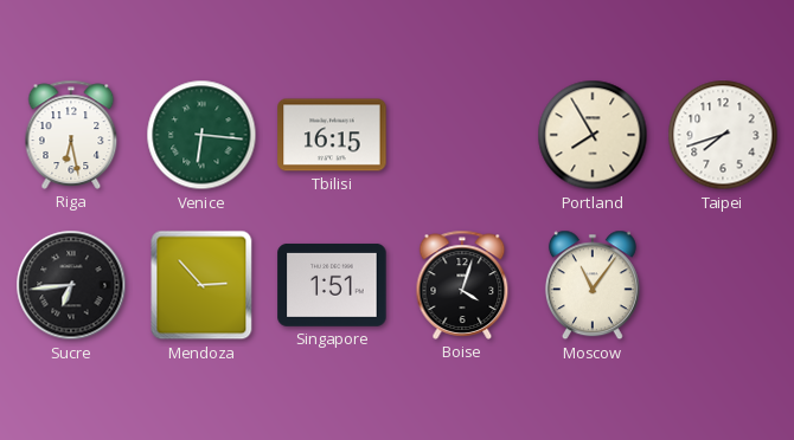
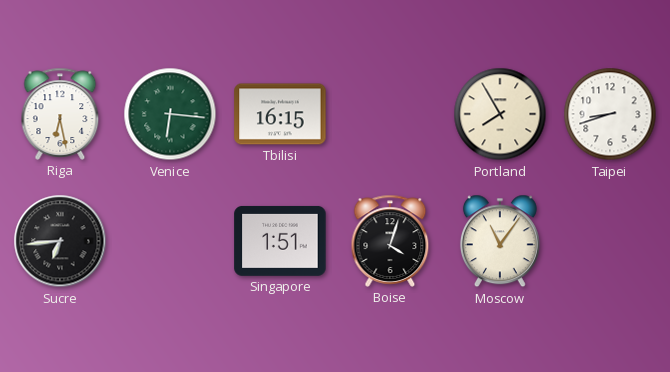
Taipei: 7:42 -> 8:42 (610, 114)
Mendoza: 2:53 -> none (201, 285)
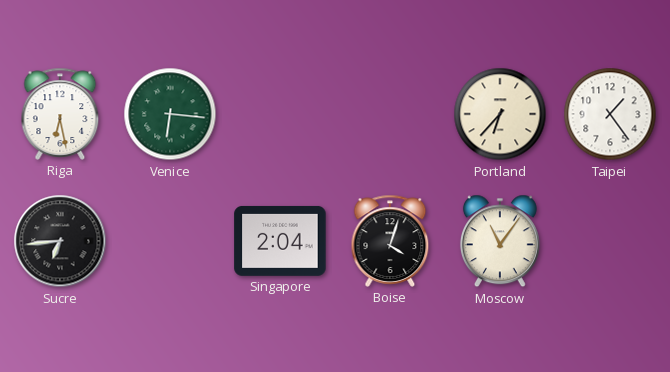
Tbilisi: 16:15 -> none (280, 114)
Portland: 7:55 -> 6:37 (500, 114)
Taipei: 8:42 -> 1:24 (610, 114)
Singapore: 1:51 -> 2:04 (280, 241)
